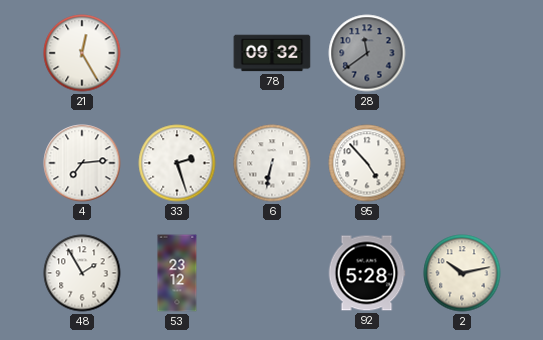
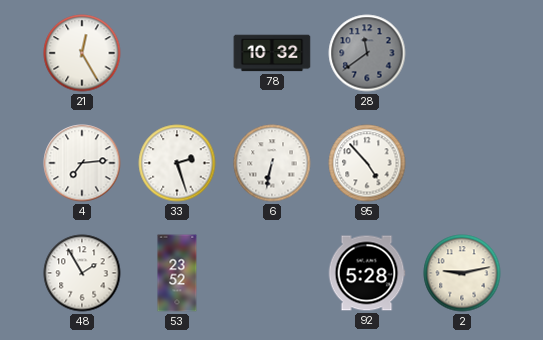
78: 09:32 -> 10:32 (272, 53)
53: 23:12 -> 23:52 (177, 273)
2: 10:13 -> 9:13 (462, 273)
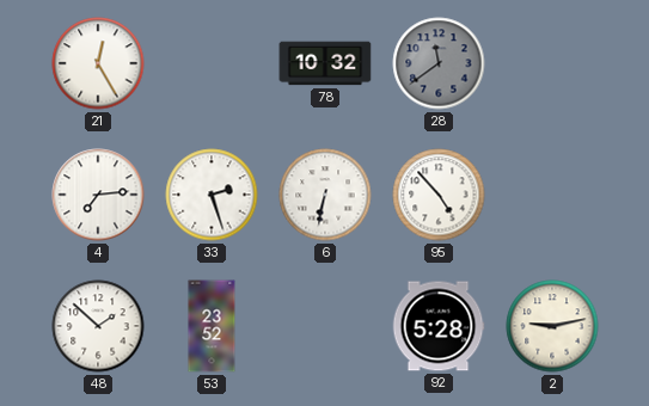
48: 1:55 -> 1:52 (98, 326)
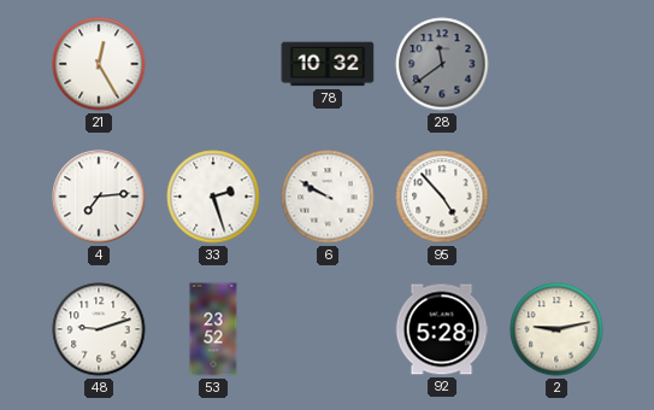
6: 6:32 -> 9:50 (328, 197)
48: 1:52 -> 9:12 (99, 329)
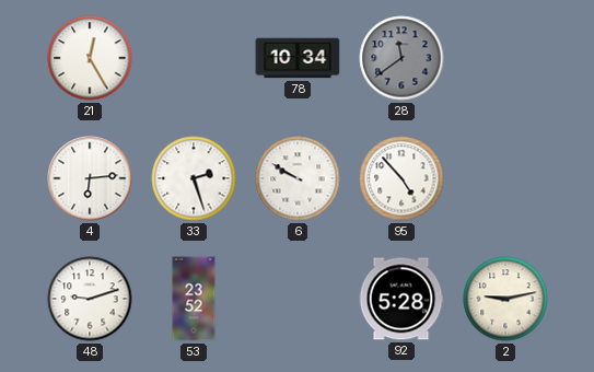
78: 10:32 -> 10:34 (298, 58)
4: 7:14 -> 6:14 (90, 178)
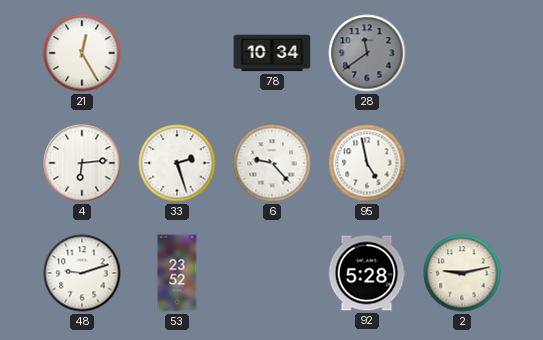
6: 9:50 -> 9:23 (272, 163)
95: 4:53 -> 4:58 (367, 163)
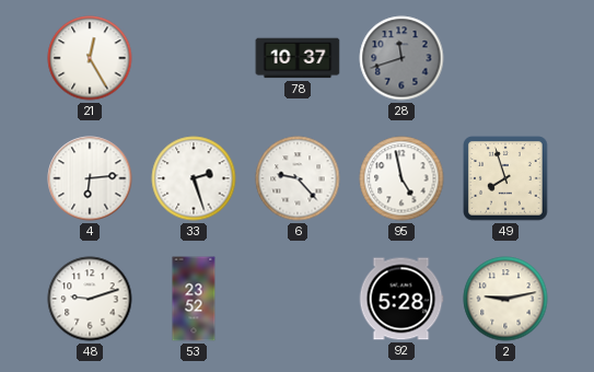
78: 10:34 -> 10:37 (298, 58)
28: 11:39 -> 11:42 (401, 58)
49: none -> 7:57 (506, 179)
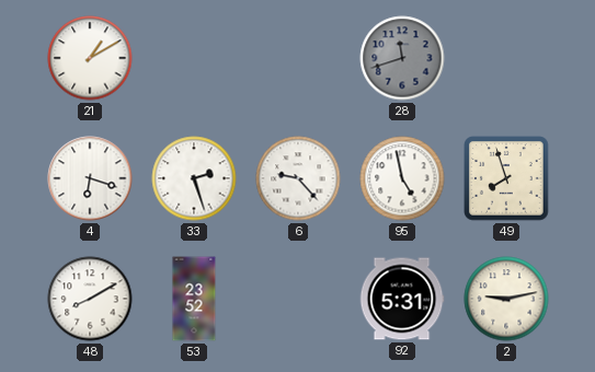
21: 12:25 -> 1:10 (90, 58)
78: 10:37 -> none (298, 58)
4: 6:14 -> 6:18 (90, 178)
48: 9:12 -> 8:10 (90, 299)
92: 5:28 -> 5:31 (402, 299)
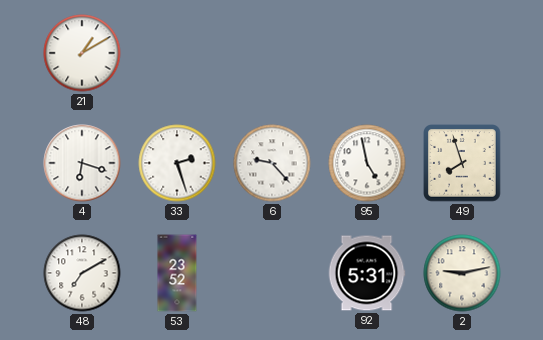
28: 11:42 -> none (402, 58)
48: 8:10 -> 7:10 (82, 273)
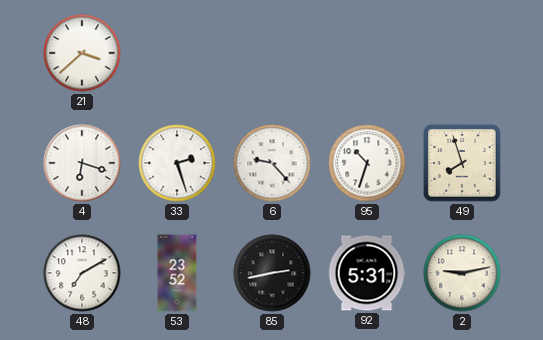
21: 1:10 -> 3:38 (82, 53)
95: 4:58 -> 10:33 (367, 163)
85: none -> 2:43 (272, 273)
